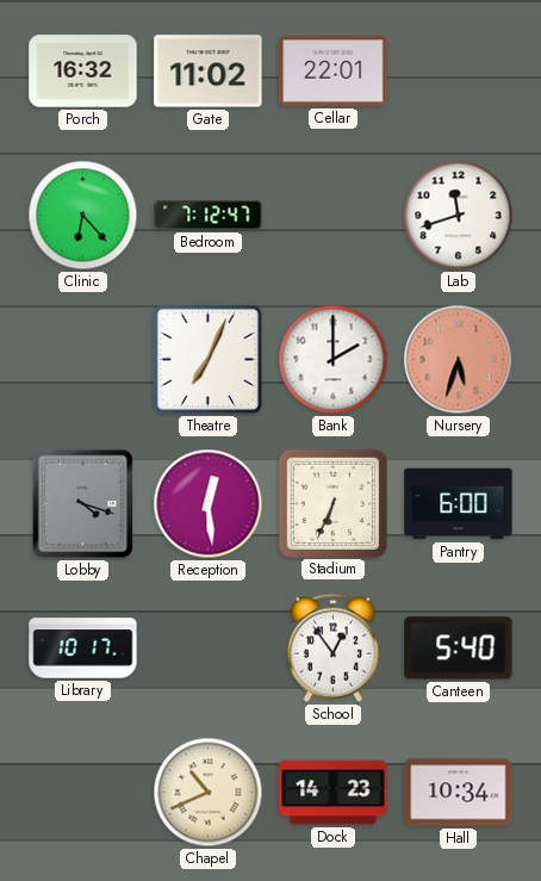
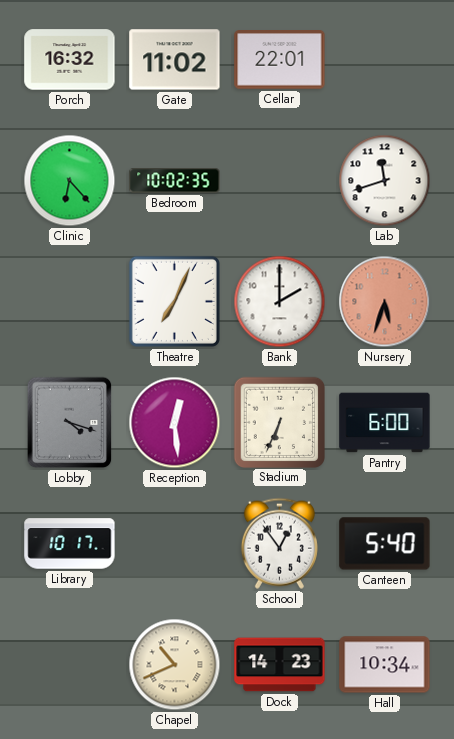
Bedroom: 7:12 -> 10:02 (175, 181)
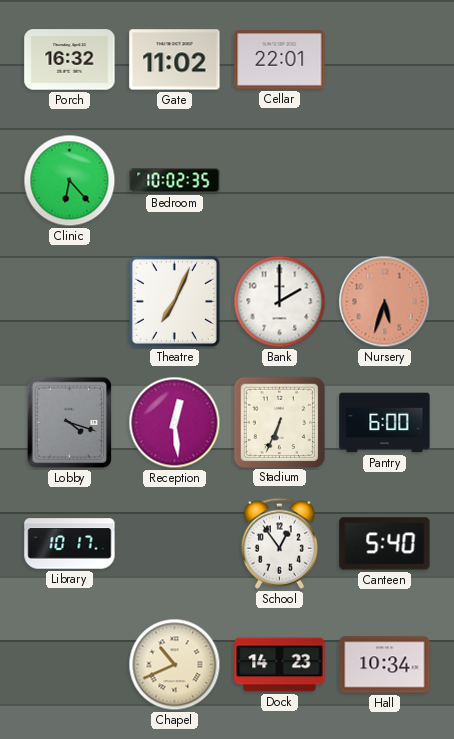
Lab: 11:42 -> none (385, 181)
